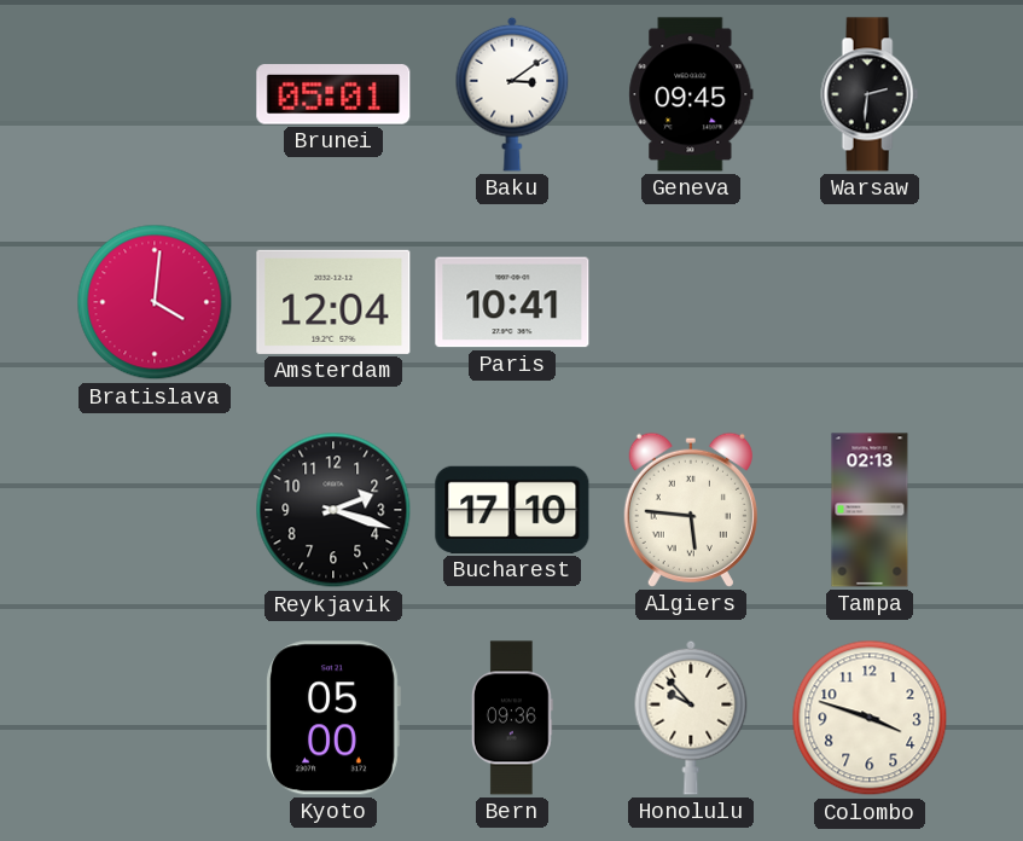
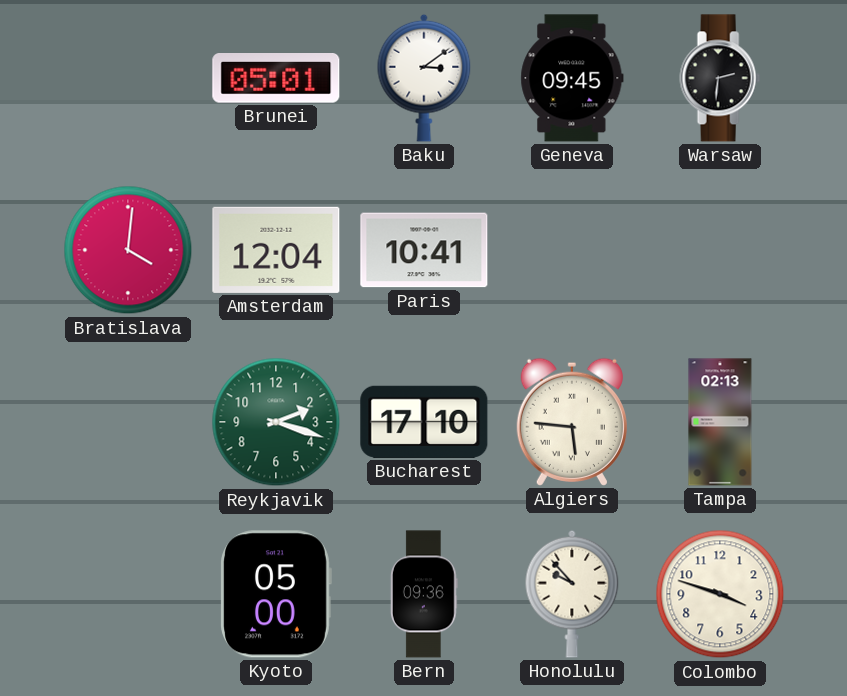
Reykjavik dial: black -> green (276, 422)
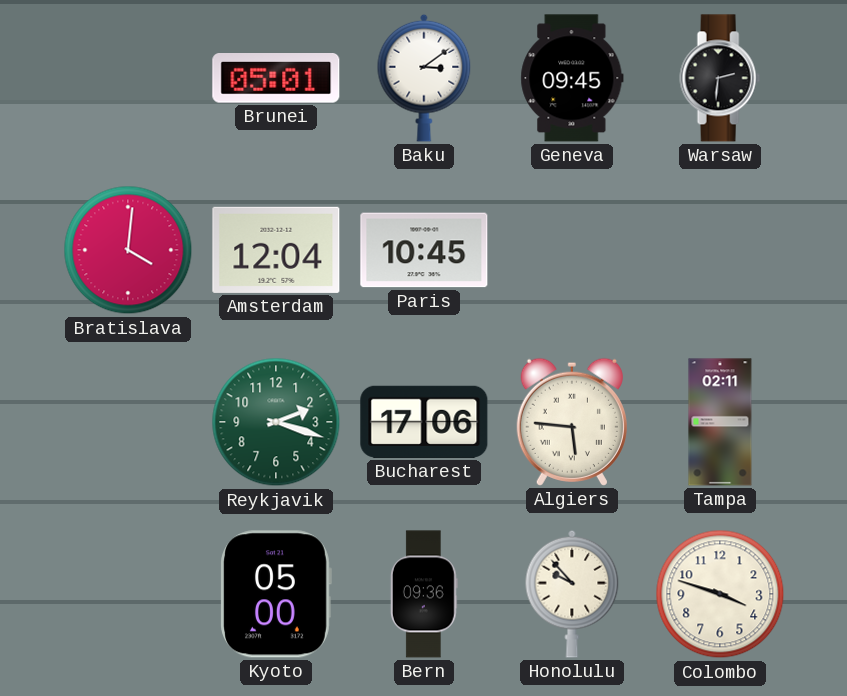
Paris: 10:41 -> 10:45 (424, 250)
Bucharest: 17:10 -> 17:06 (424, 422)
Tampa: 02:13 -> 02:11 (720, 422)
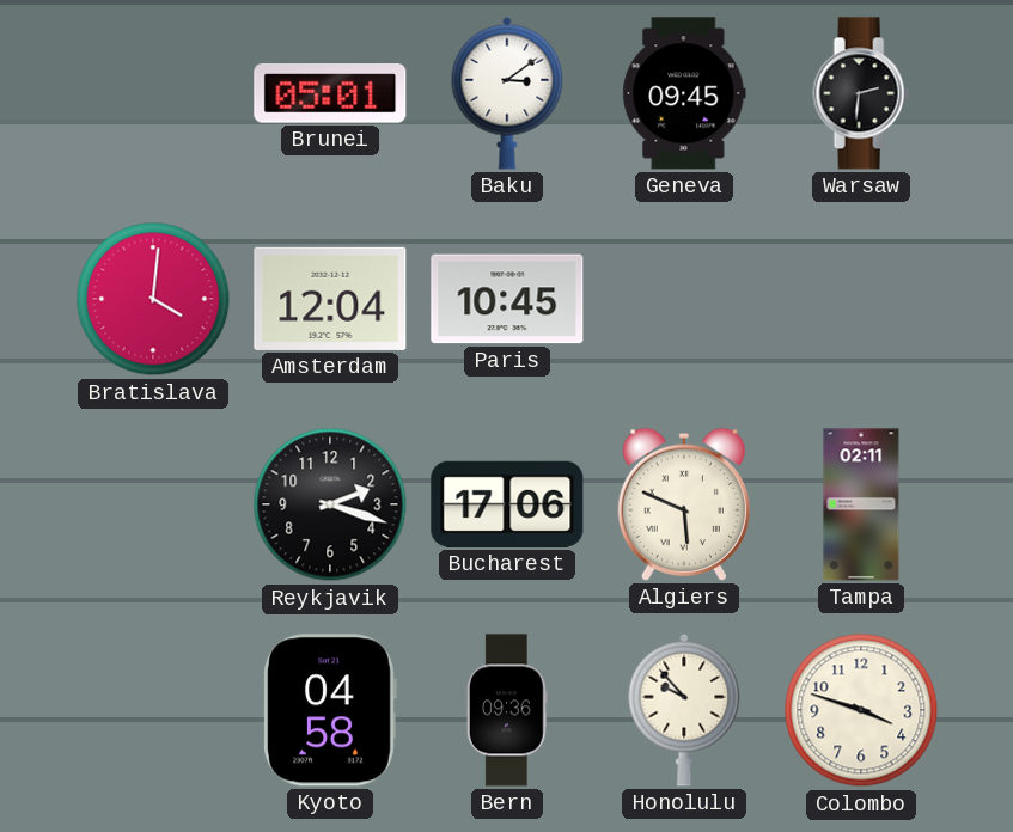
Reykjavik dial: green -> black (330, 504)
Algiers: 5:46 -> 5:49 (684, 504)
Kyoto: 05:00 -> 04:58 (330, 710)
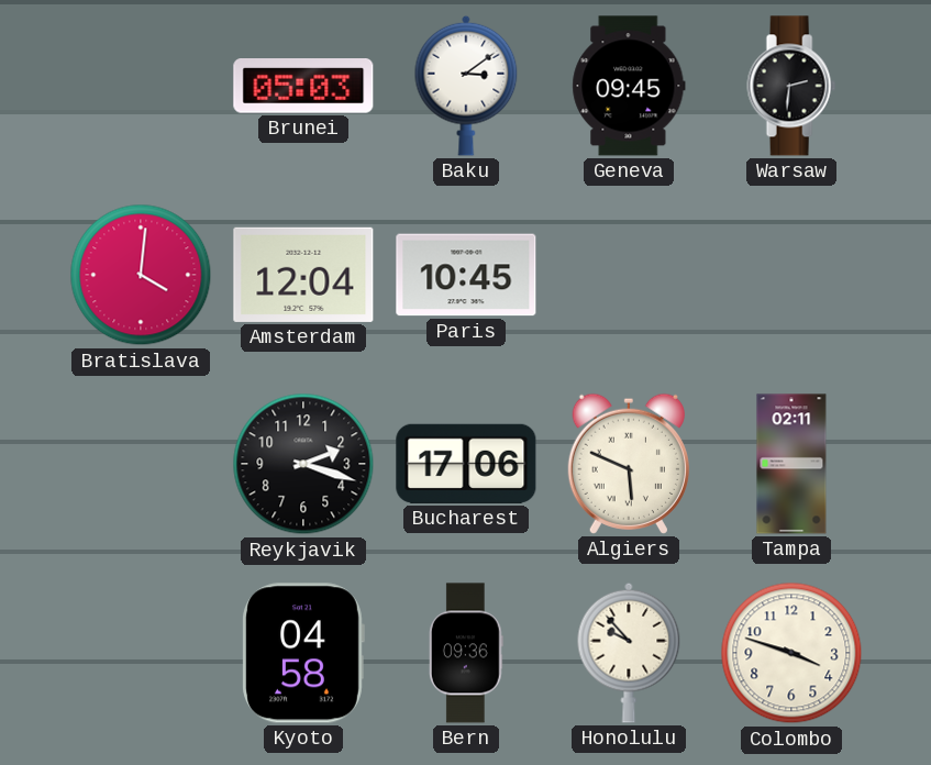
Brunei: 05:01 -> 05:03 (303, 87)
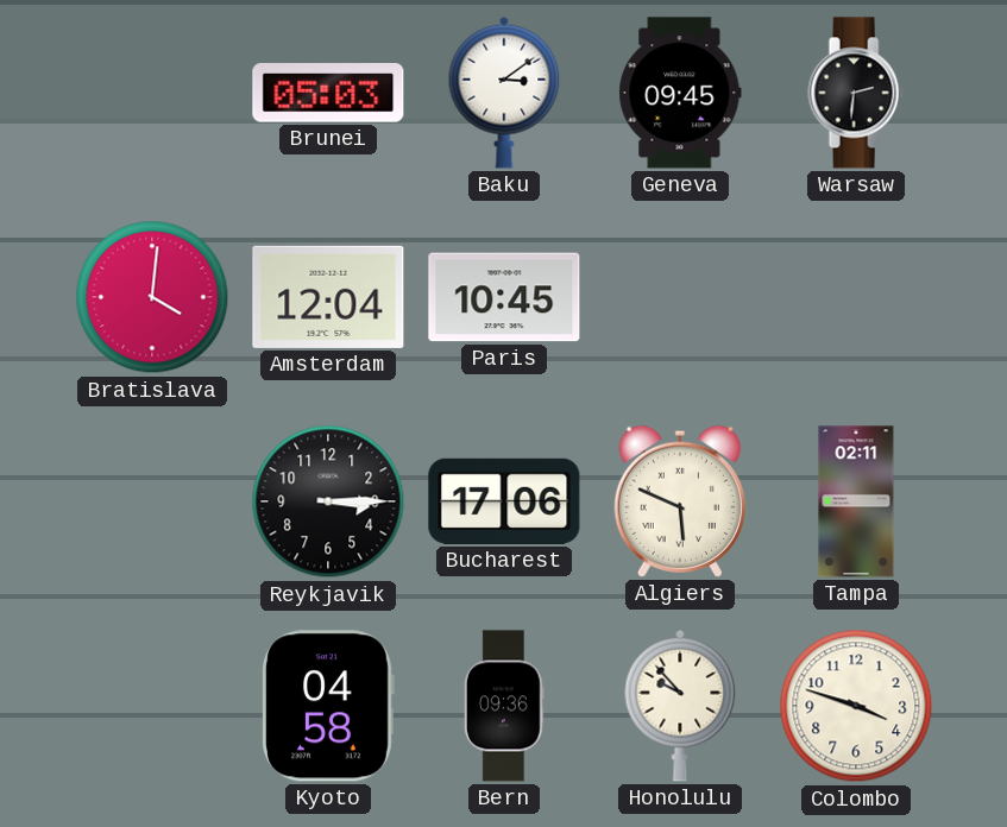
Reykjavik: 2:18 -> 3:15 (328, 501)
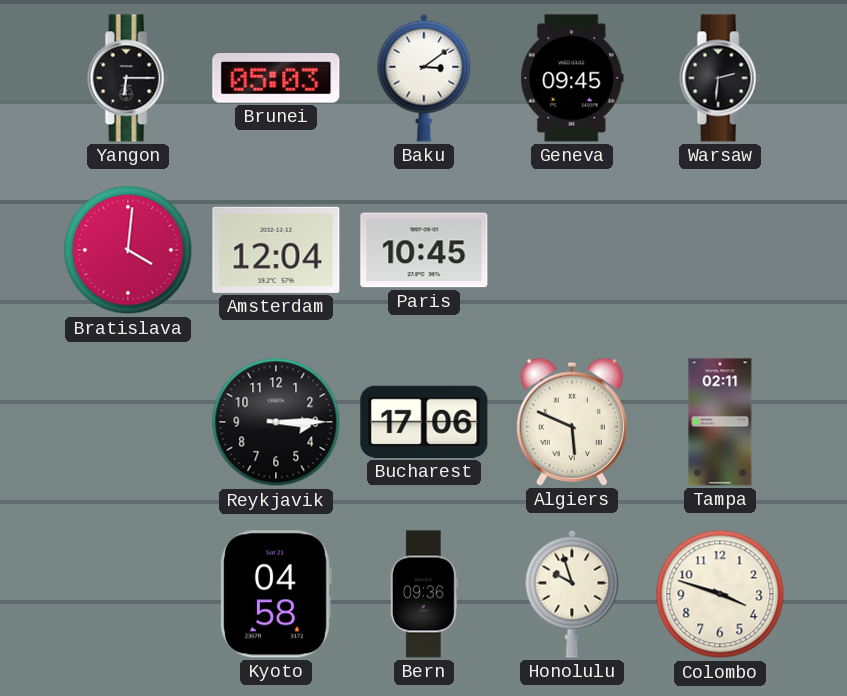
Yangon: none -> 6:15 (128, 78)
Honolulu: 9:53 -> 9:57 (572, 594)
